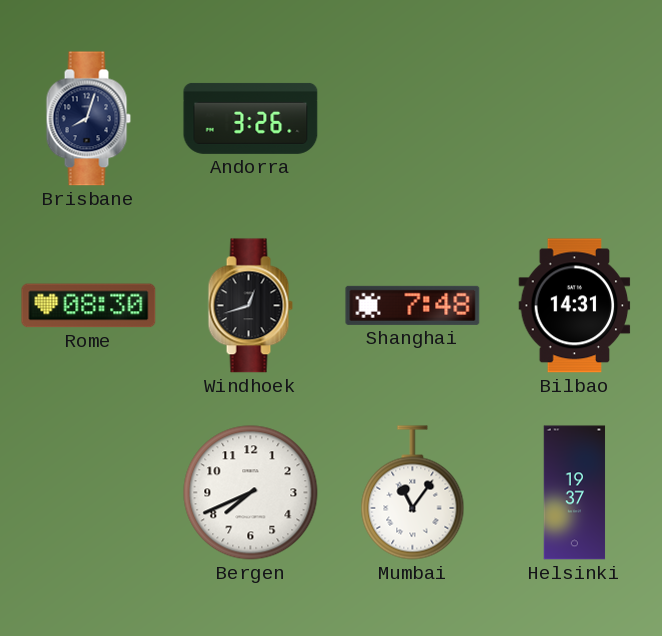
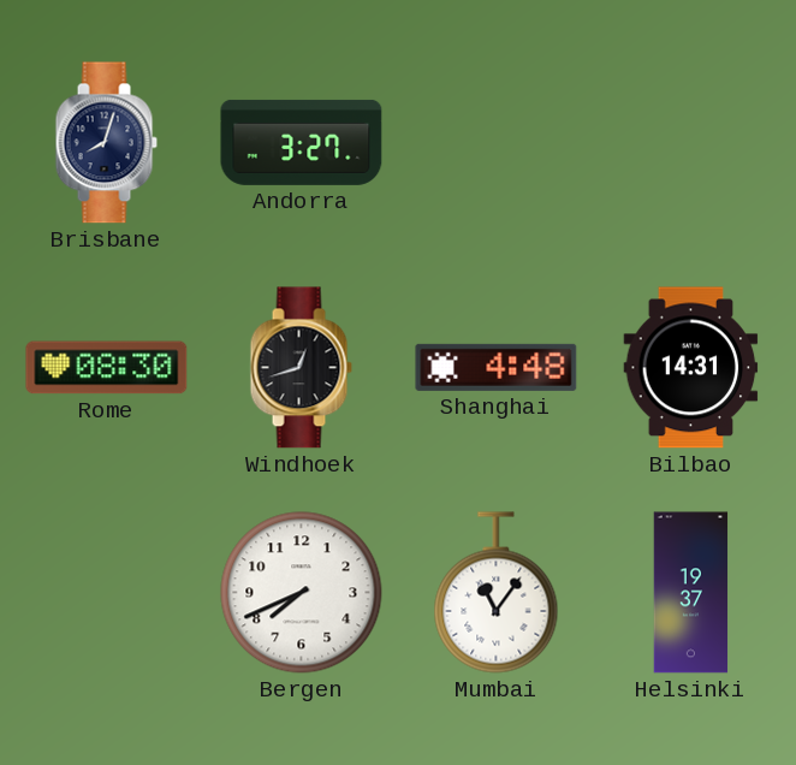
Andorra: 3:26 -> 3:27 (302, 142)
Shanghai: 7:48 -> 4:48 (497, 367)
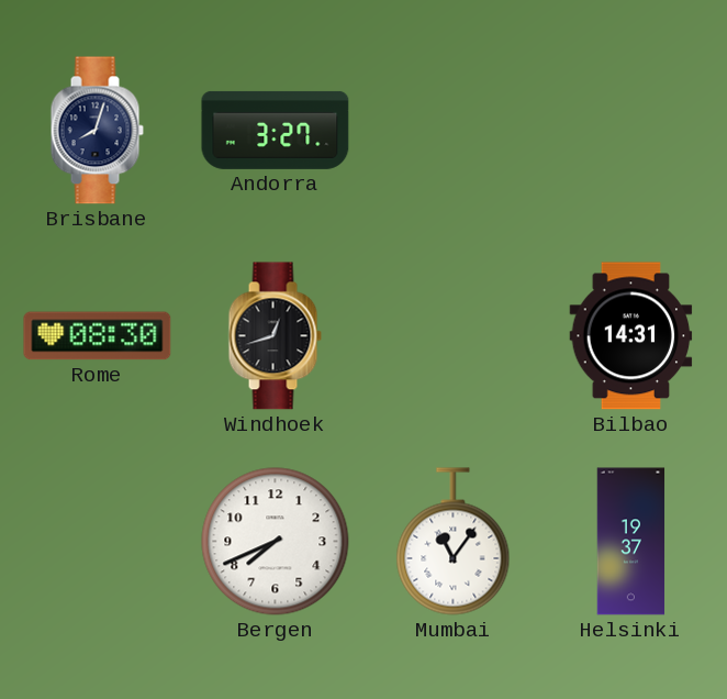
Shanghai: 4:48 -> none (497, 367)
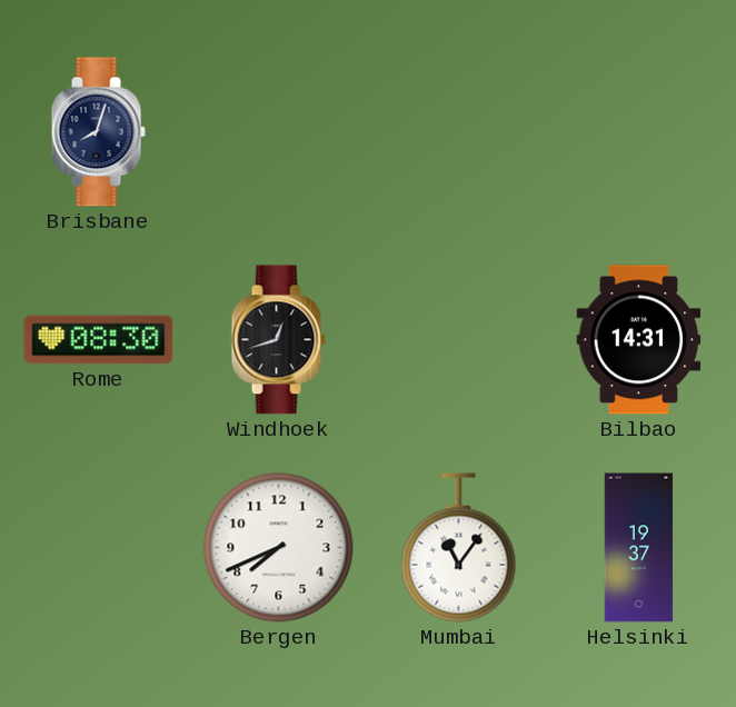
Andorra: 3:27 -> none (276, 130)
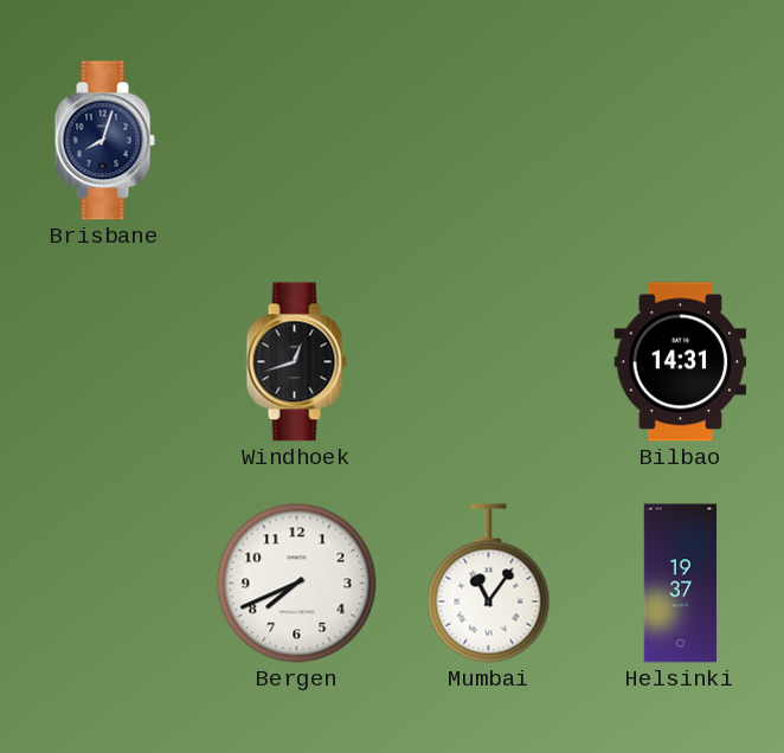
Rome: 08:30 -> none (99, 340)
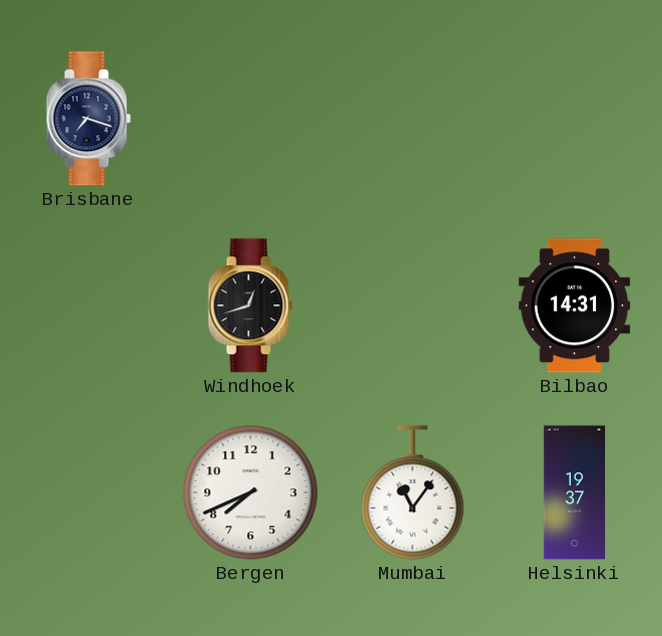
Brisbane: 8:03 -> 7:18 (88, 119)
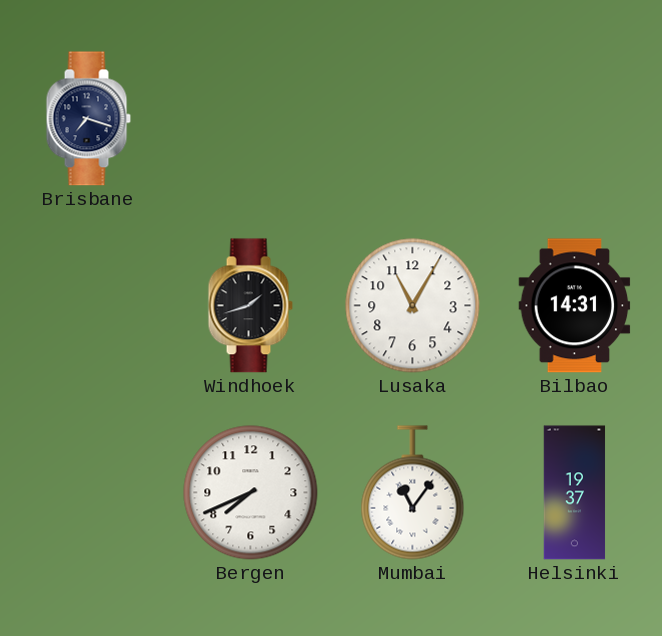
Windhoek: 12:42 -> 1:42 (250, 306)
Lusaka: none -> 11:05 (413, 306)
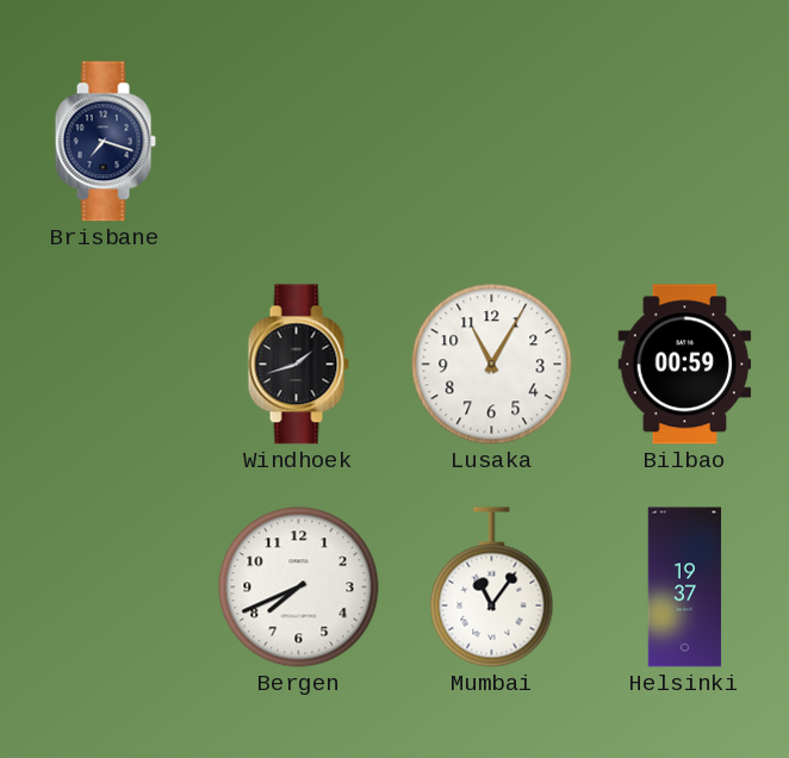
Bilbao: 14:31 -> 00:59 (685, 365)
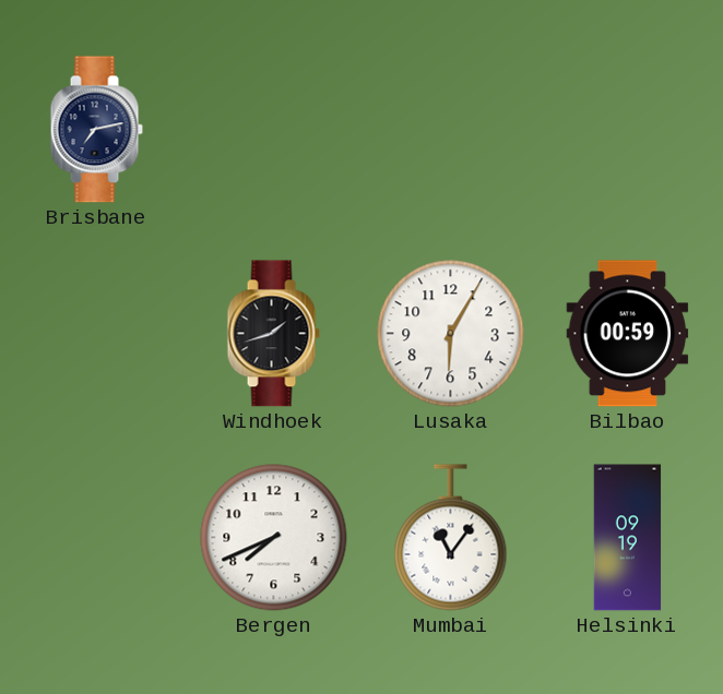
Brisbane: 7:18 -> 7:13 (96, 130)
Lusaka: 11:05 -> 6:05 (451, 334)
Helsinki: 19:37 -> 09:19 (628, 538)
